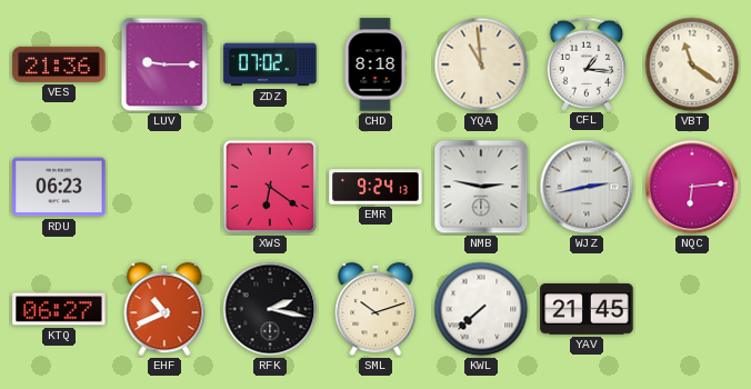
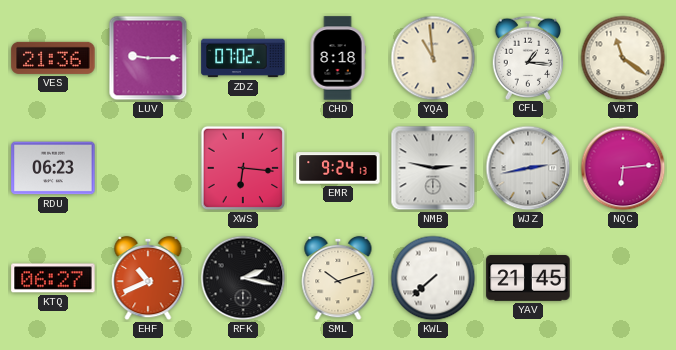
XWS: 6:21 -> 6:16 (243, 168)
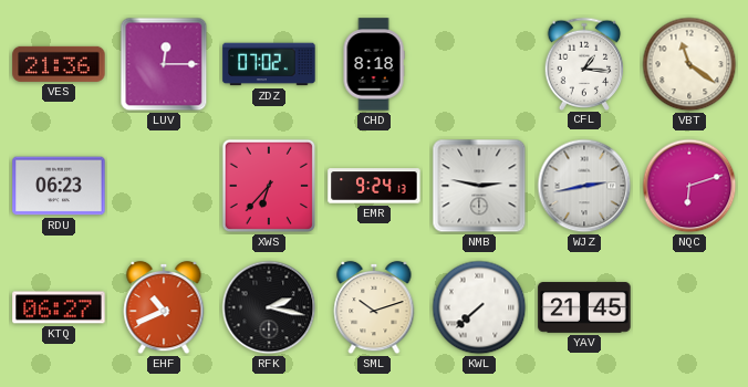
LUV: 9:15 -> 12:15 (164, 64)
YQA: 10:59 -> none (433, 58)
XWS: 6:16 -> 6:37 (269, 186)
NQC: 6:14 -> 6:12 (689, 186)
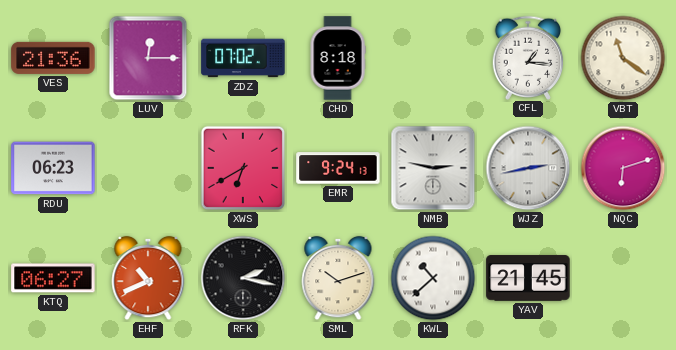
XWS: 6:37 -> 6:40 (243, 168)
KWL: 7:38 -> 10:38 (433, 278)
